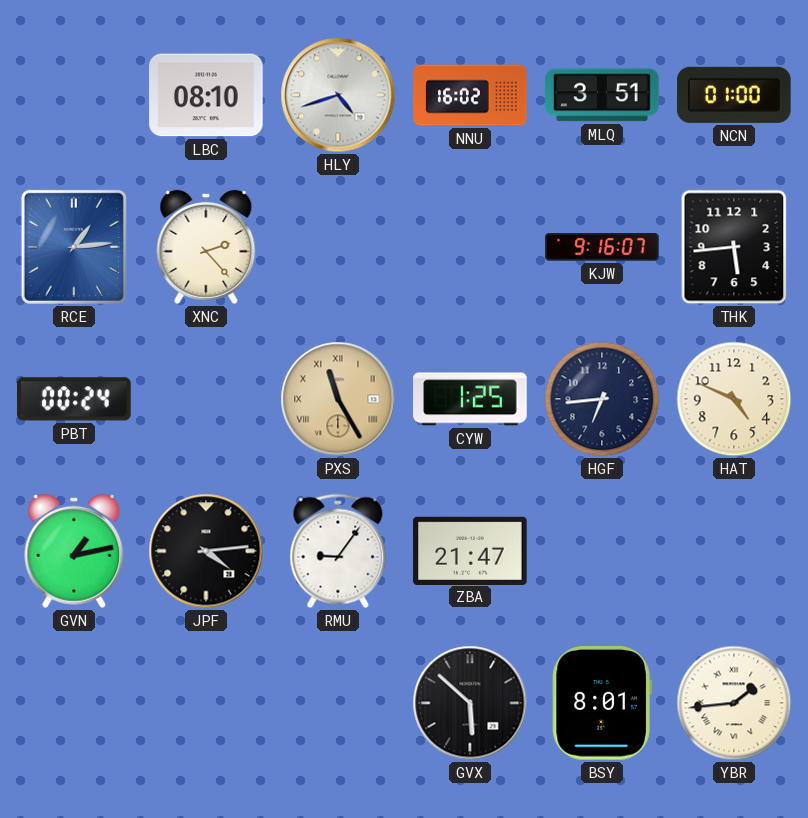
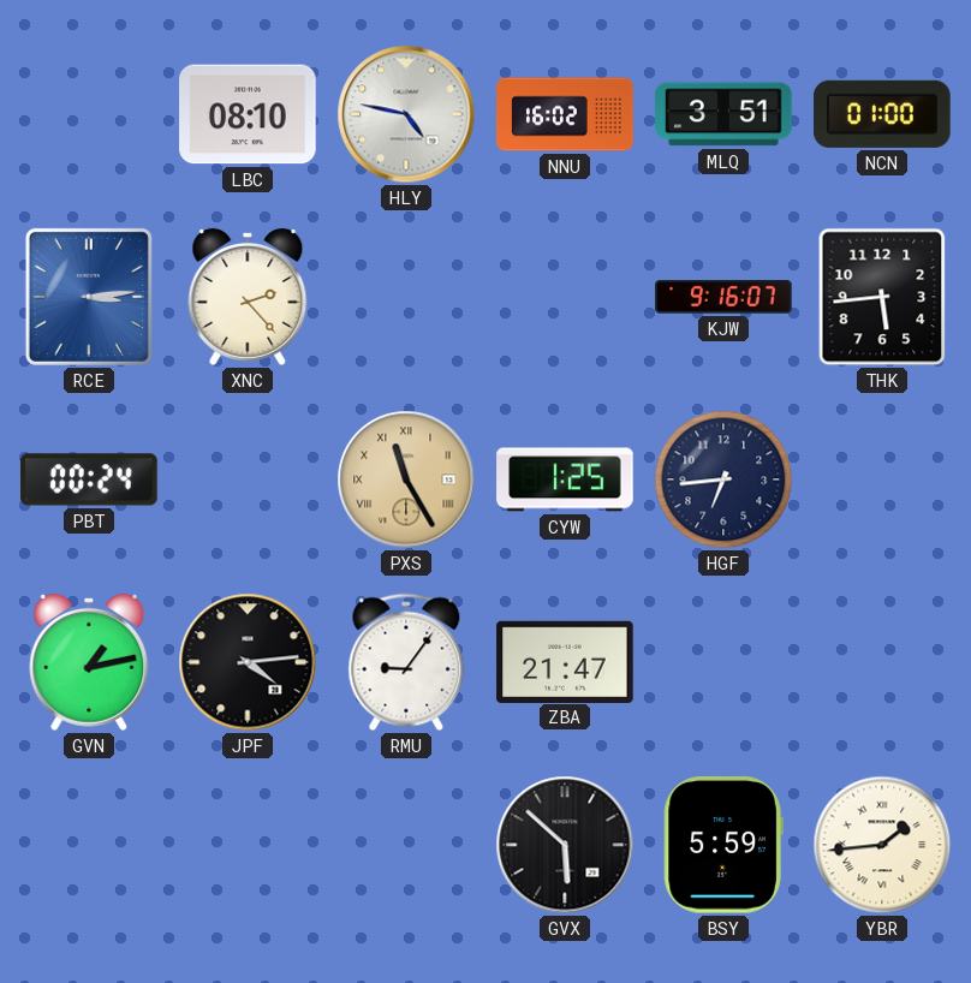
HLY: 4:42 -> 4:47 (406, 114)
RCE: 1:14 -> 3:14 (89, 297)
HAT: 4:49 -> none (734, 399)
BSY: 8:01 -> 5:59 (723, 845)
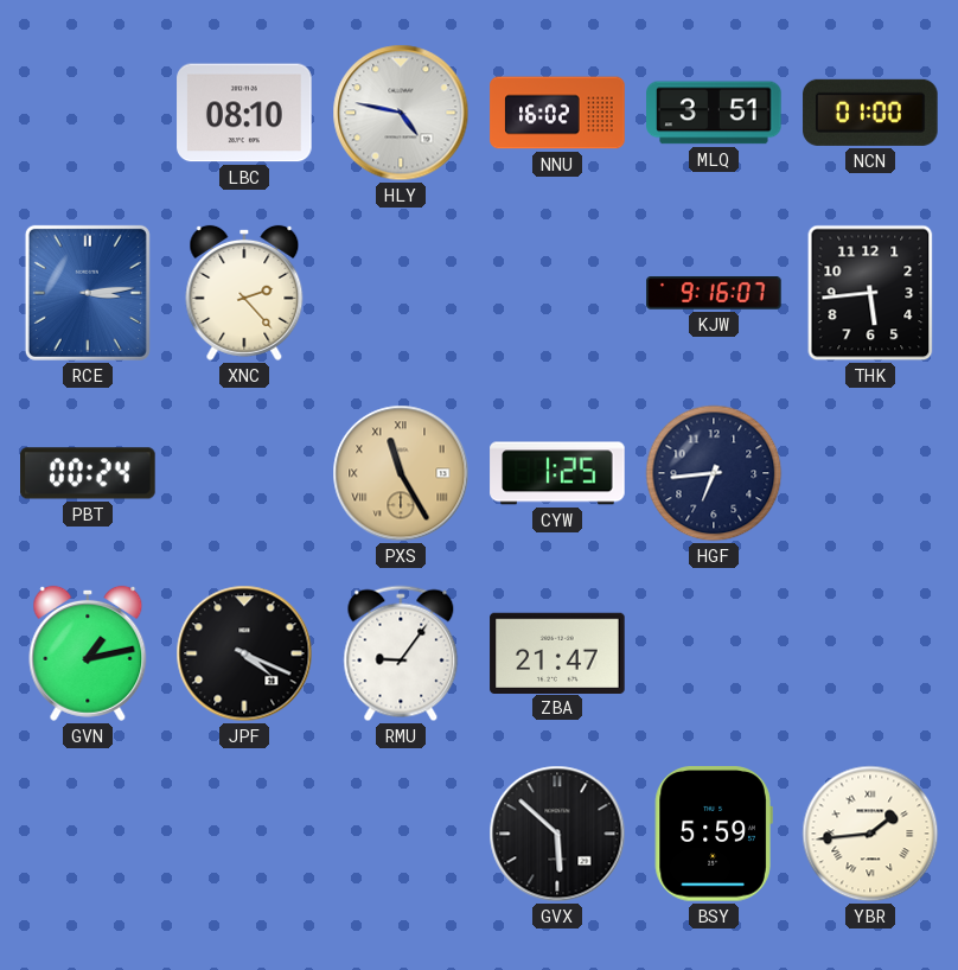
JPF: 4:14 -> 4:19 (244, 653)
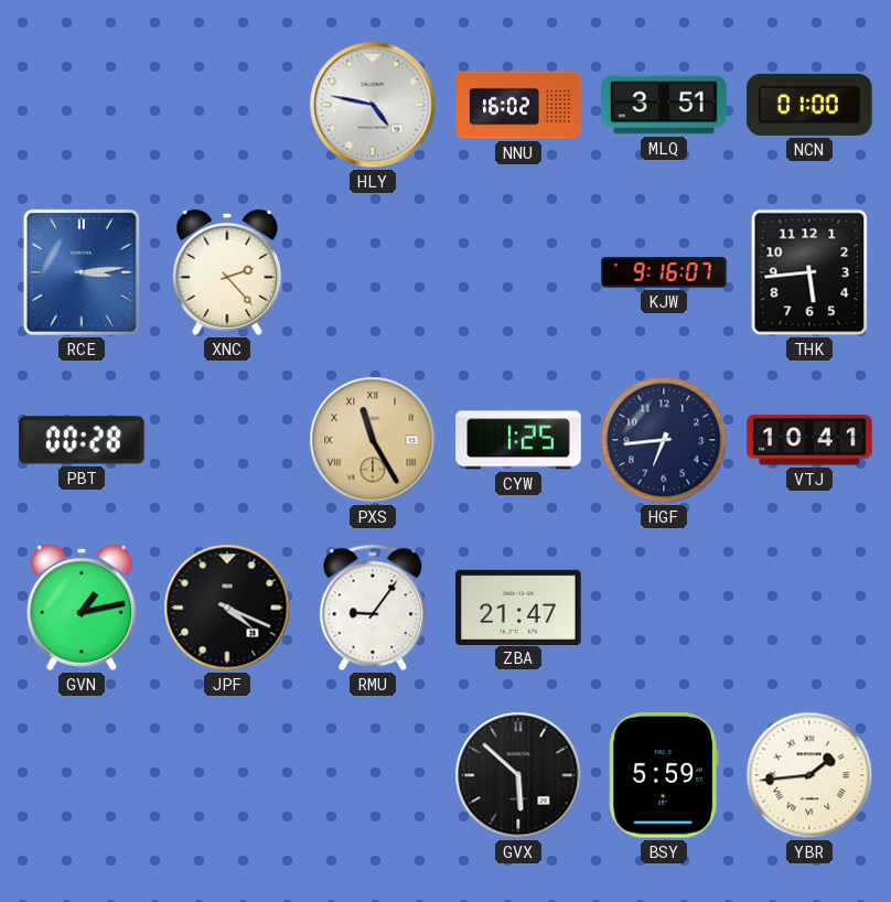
LBC: 08:10 -> none (244, 113)
PBT: 00:24 -> 00:28 (82, 440)
VTJ: none -> 10:41 (809, 440)
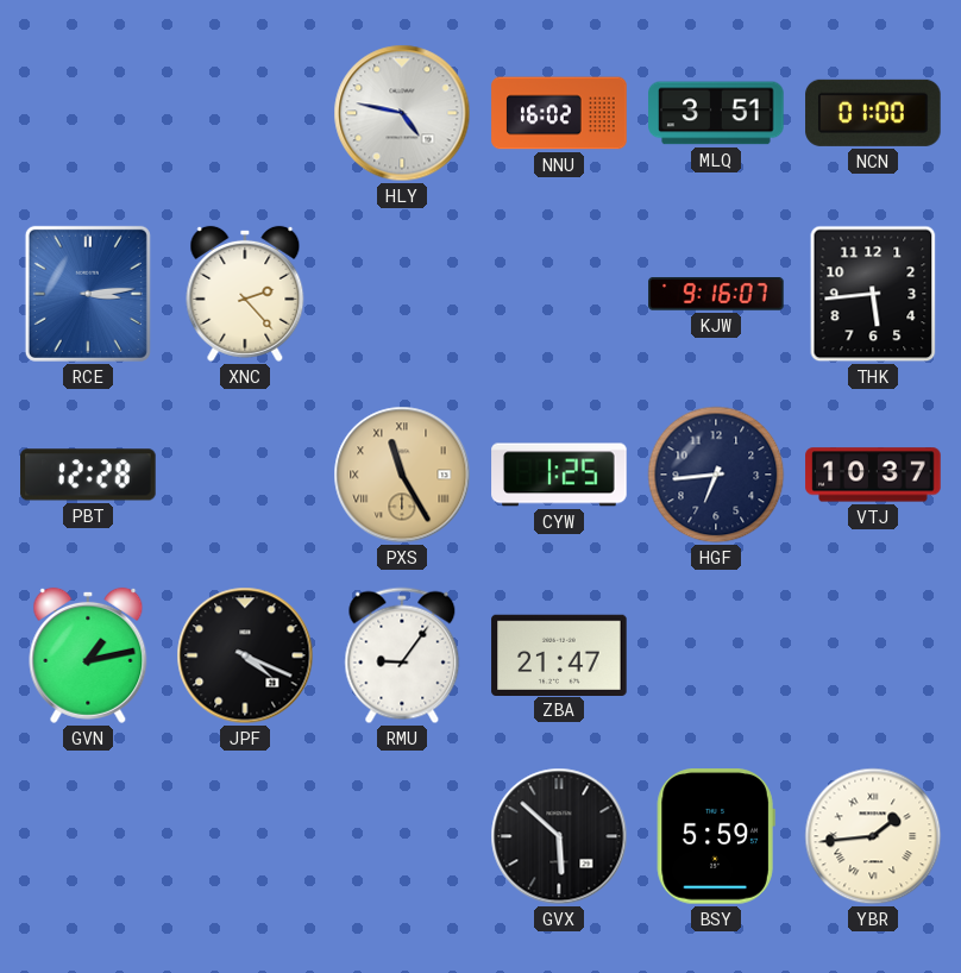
PBT: 00:28 -> 12:28 (88, 475)
VTJ: 10:41 -> 10:37 (873, 475)
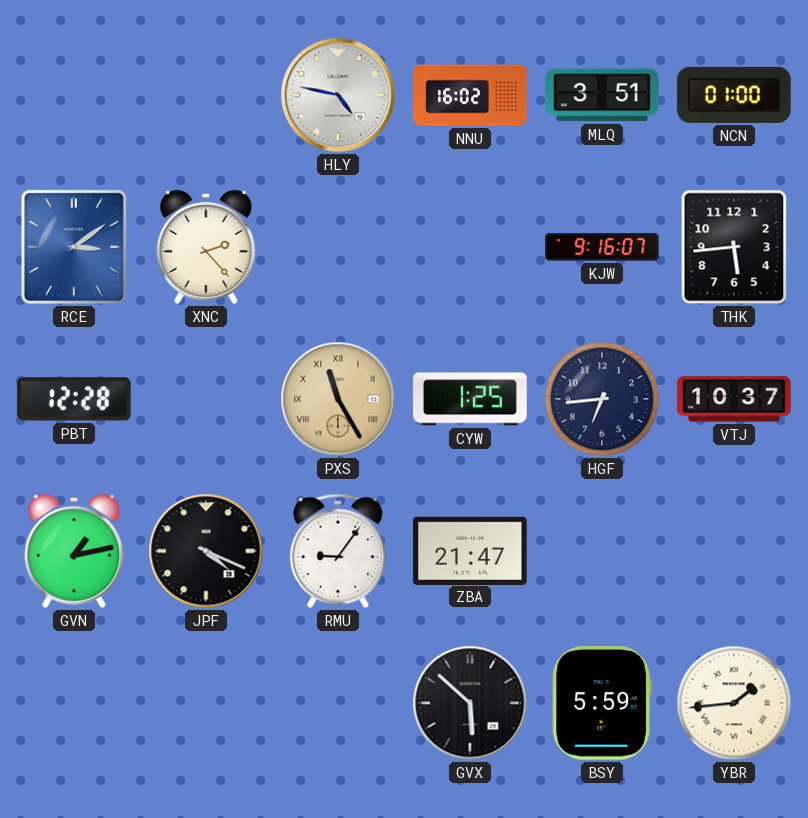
RCE: 3:14 -> 3:09 (74, 247)
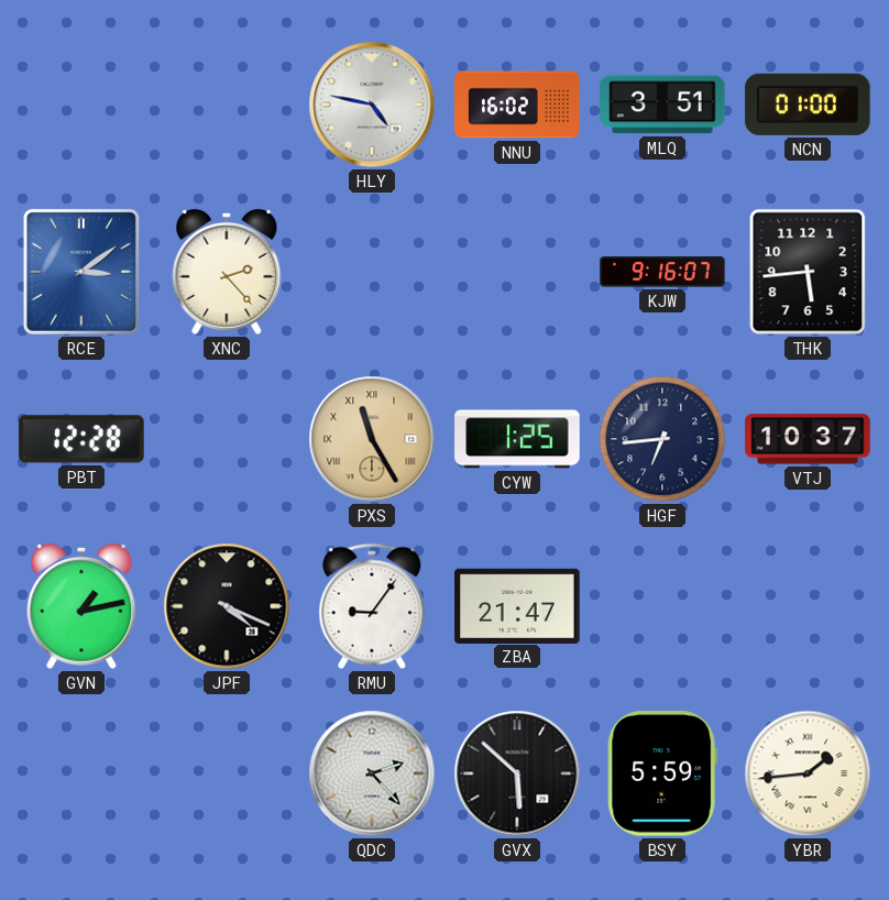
QDC: none -> 2:23 (372, 773)
